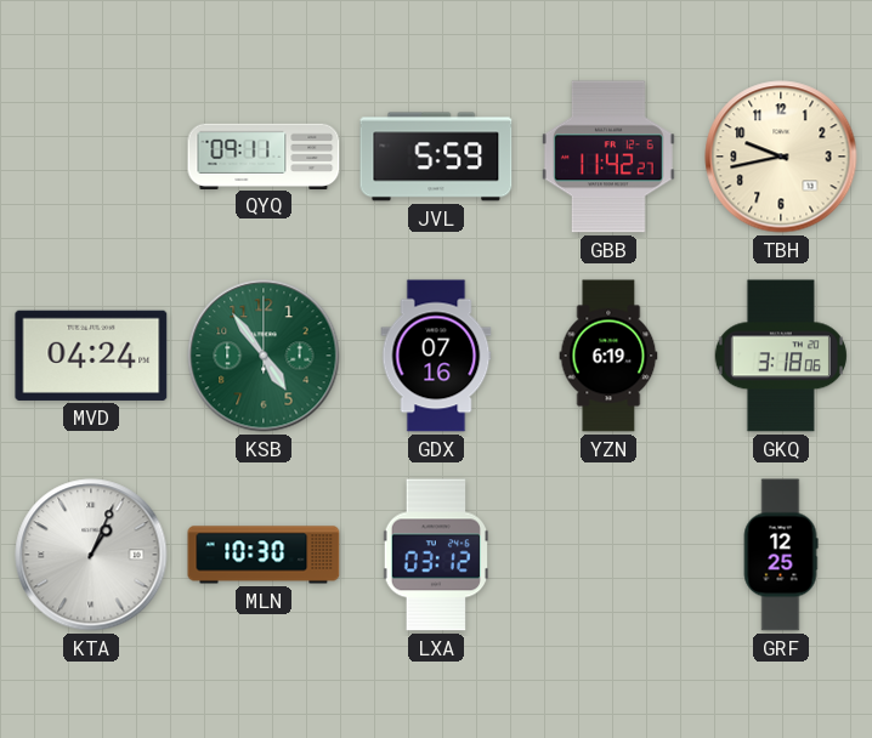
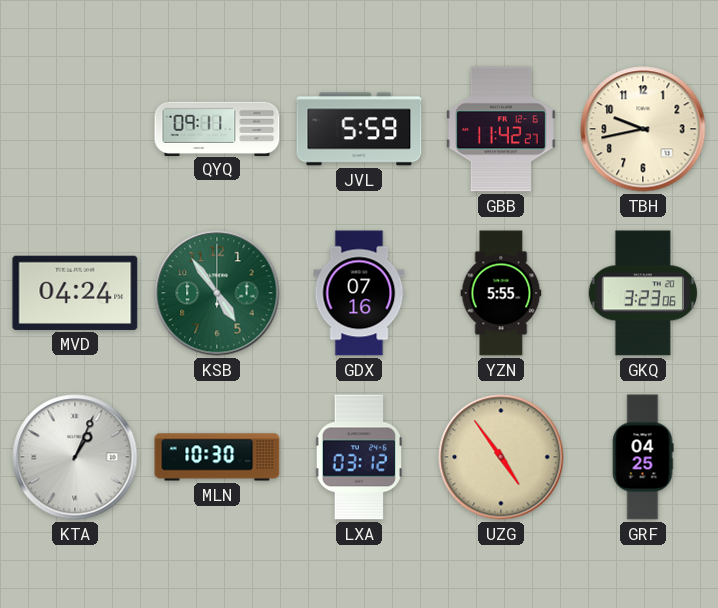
YZN: 6:19 -> 5:55 (501, 293)
GKQ: 3:18 -> 3:23 (643, 293)
UZG: none -> 4:54 (501, 457)
GRF: 12:25 -> 04:25 (643, 457)
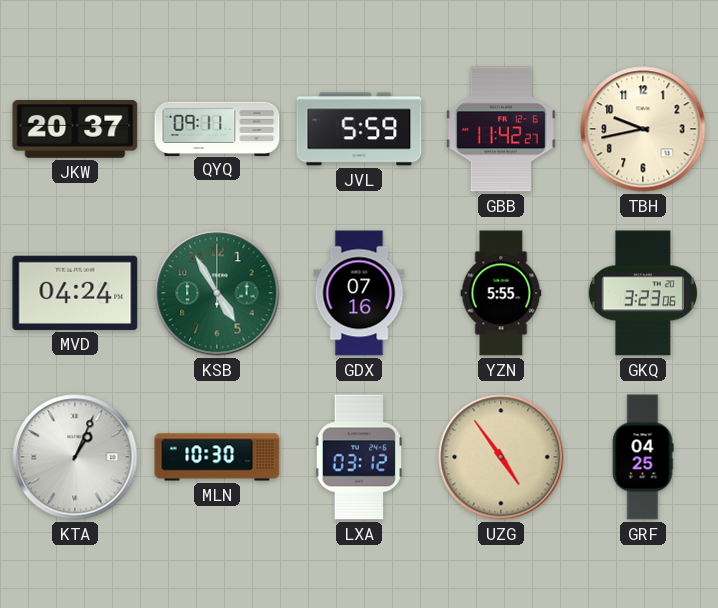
JKW: none -> 20:37 (75, 130)
KSB: 4:54 -> 4:55 (217, 293)
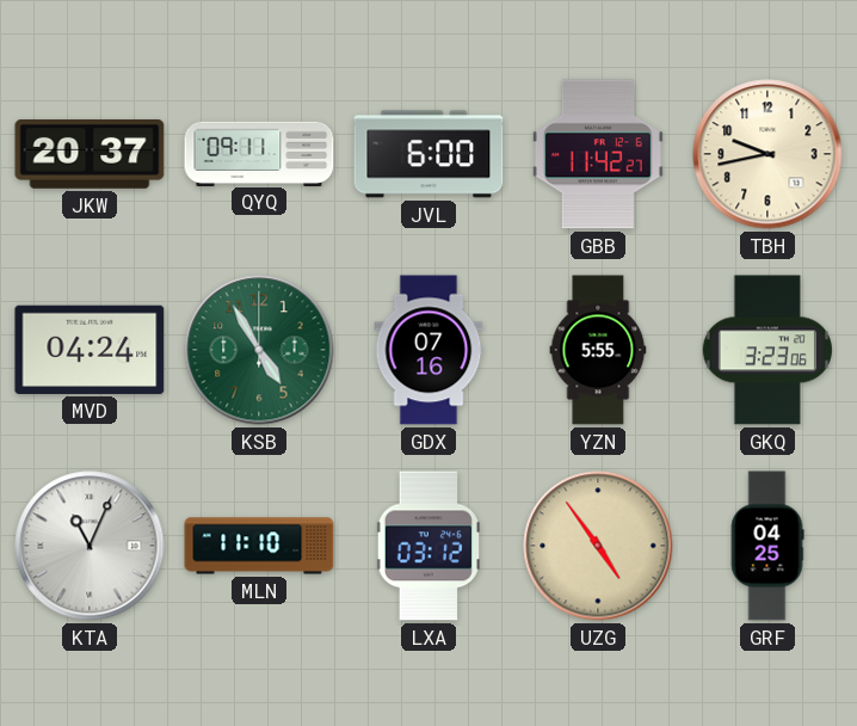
JVL: 5:59 -> 6:00 (428, 154)
KTA: 1:04 -> 11:04 (90, 546)
MLN: 10:30 -> 11:10 (259, 546)
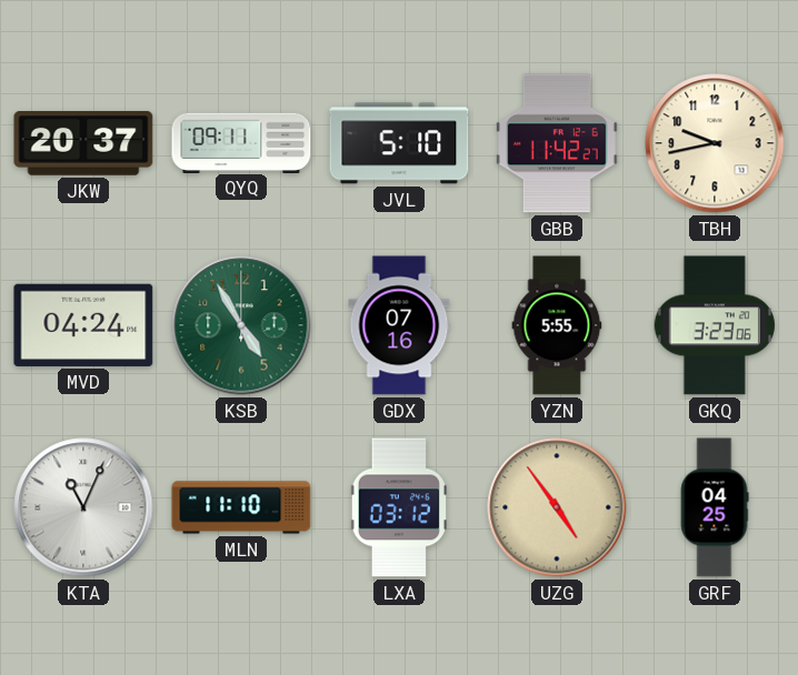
JVL: 6:00 -> 5:10 (399, 143)
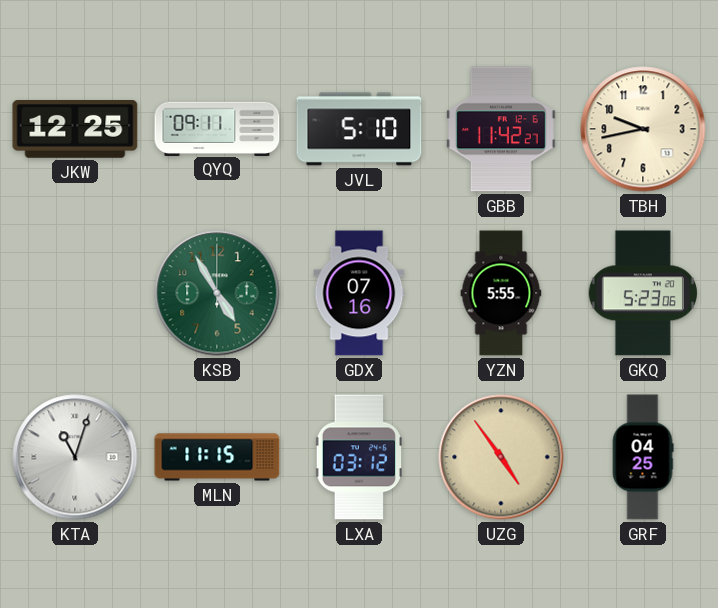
JKW: 20:37 -> 12:25 (75, 130)
MVD: 04:24 -> none (83, 325)
GKQ: 3:23 -> 5:23 (643, 293)
KTA: 11:04 -> 11:03 (75, 457)
MLN: 11:10 -> 11:15 (217, 457)
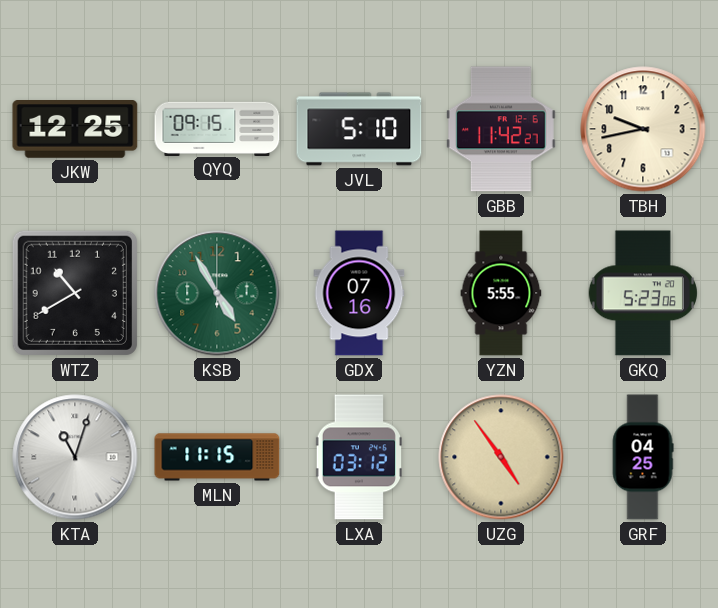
QYQ: 09:11 -> 09:15 (217, 128)
WTZ: none -> 10:40 (75, 293)
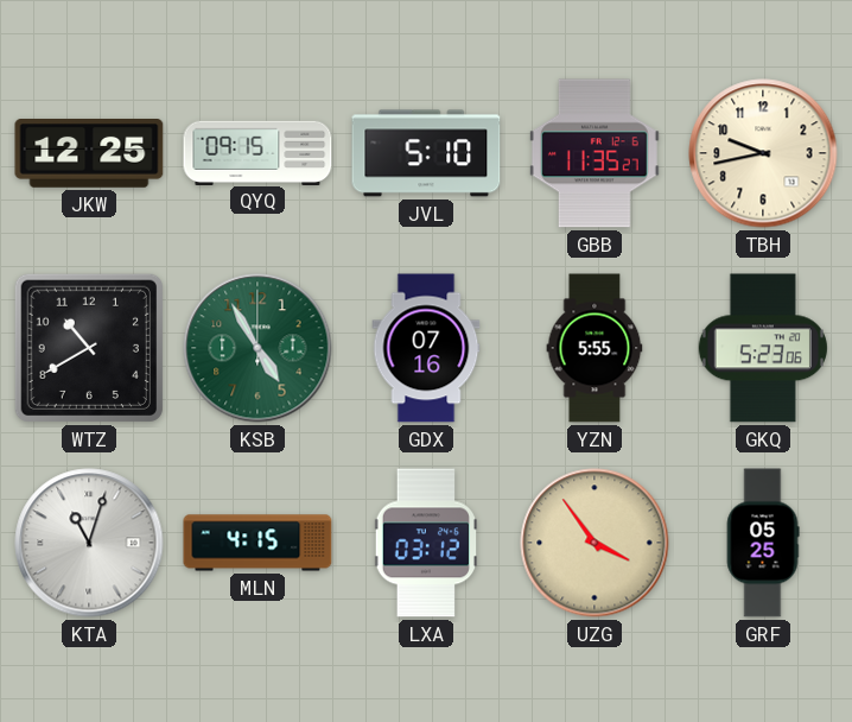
GBB: 11:42 -> 11:35 (595, 153)
MLN: 11:15 -> 4:15 (257, 543)
UZG: 4:54 -> 3:54 (595, 543)
GRF: 04:25 -> 05:25 (763, 543)
